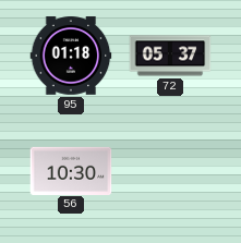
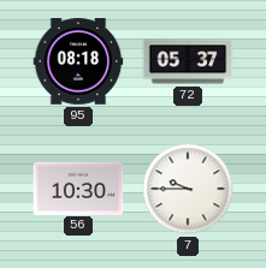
95: 01:18 -> 08:18 (78, 61)
7: none -> 9:45 (188, 189)
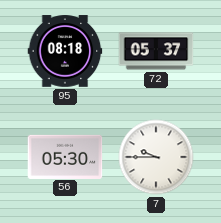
56: 10:30 -> 05:30 (65, 156)
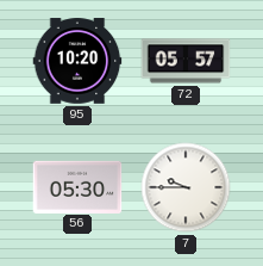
95: 08:18 -> 10:20 (77, 61)
72: 05:37 -> 05:57 (186, 61)
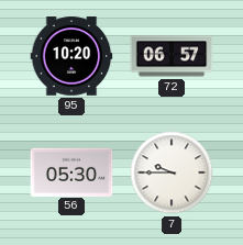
72: 05:57 -> 06:57 (172, 56)
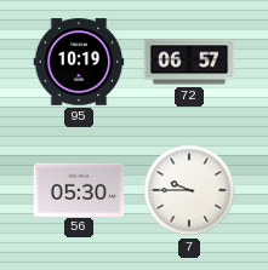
95: 10:20 -> 10:19 (79, 62)
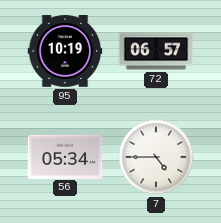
56: 05:30 -> 05:34 (65, 156)
7: 9:45 -> 4:45 (156, 157)
